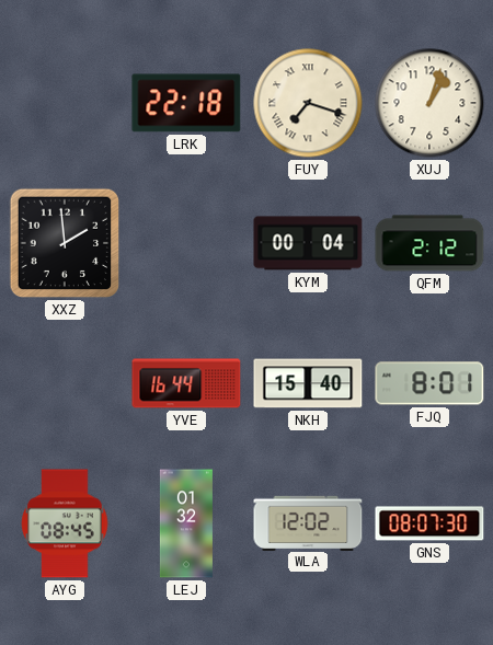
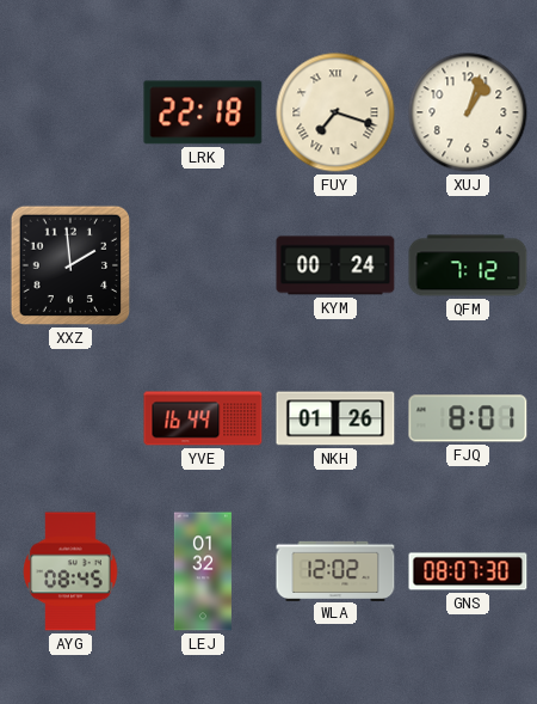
KYM: 00:04 -> 00:24 (335, 265)
QFM: 2:12 -> 7:12 (468, 265)
NKH: 15:40 -> 01:26 (335, 418)
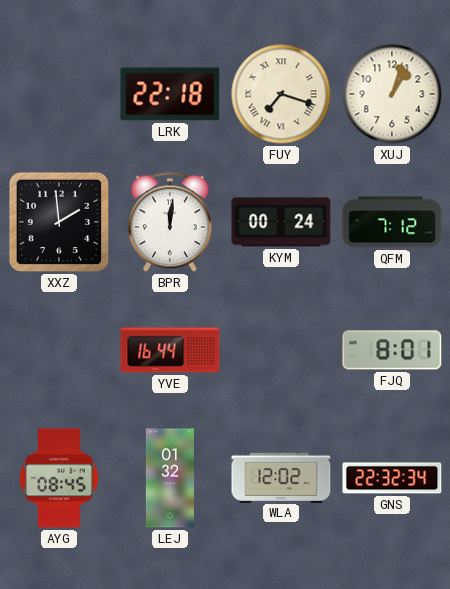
BPR: none -> 12:01 (170, 222)
NKH: 01:26 -> none (335, 418)
GNS: 08:07 -> 22:32 (392, 478)
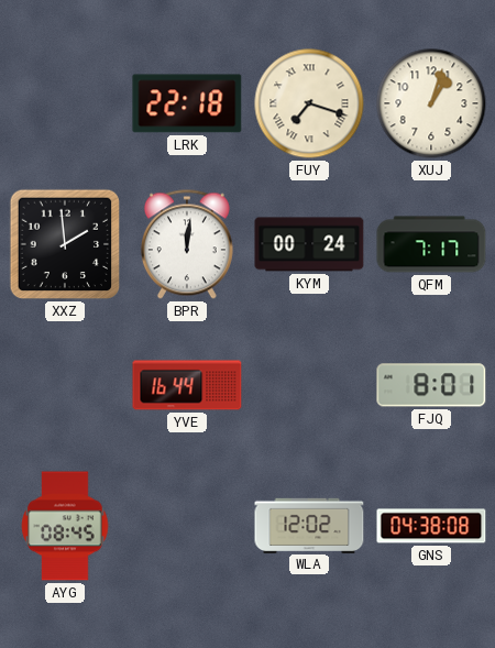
QFM: 7:12 -> 7:17 (431, 244)
LEJ: 01:32 -> none (170, 478)
GNS: 22:32 -> 04:38 (431, 526)
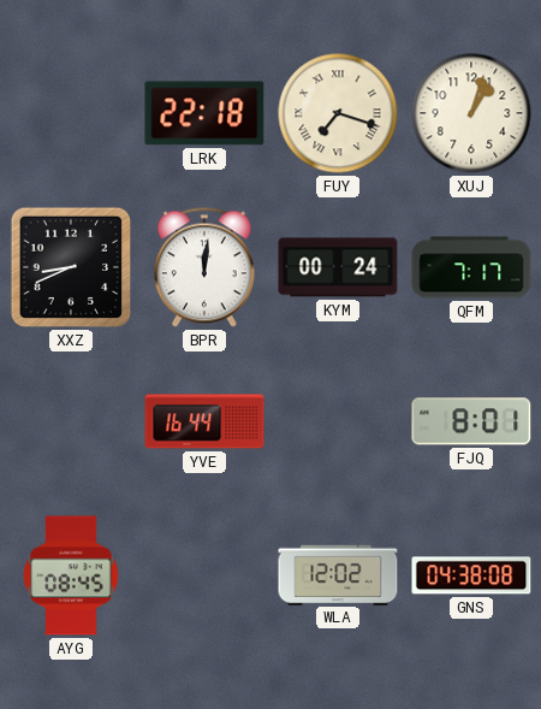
XXZ: 1:59 -> 8:41 (71, 267)
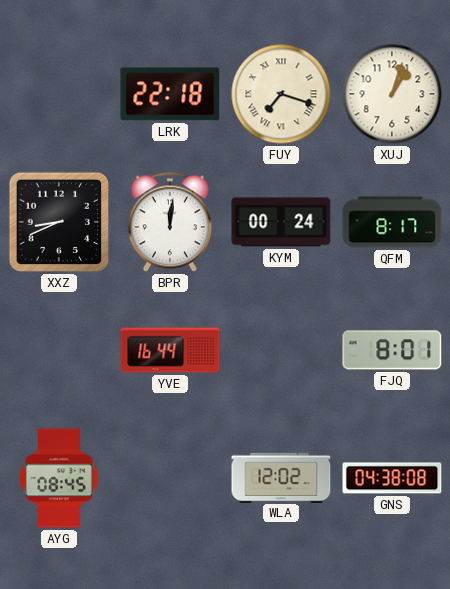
QFM: 7:17 -> 8:17 (392, 222)
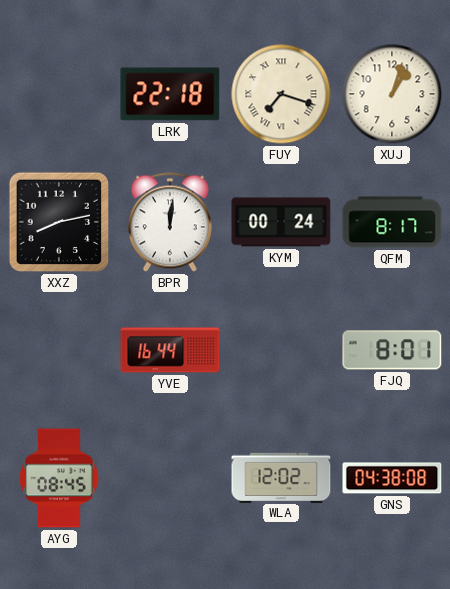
XXZ: 8:41 -> 8:13 (59, 222)
